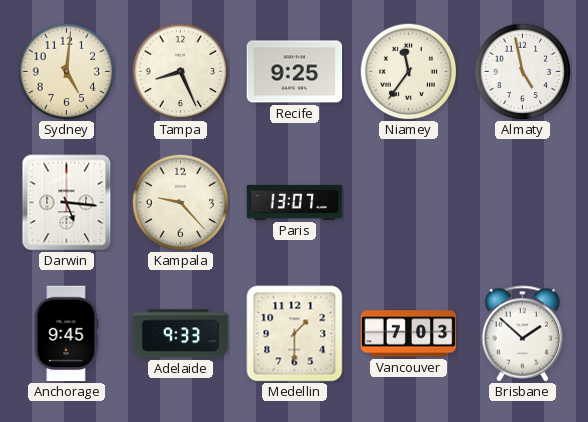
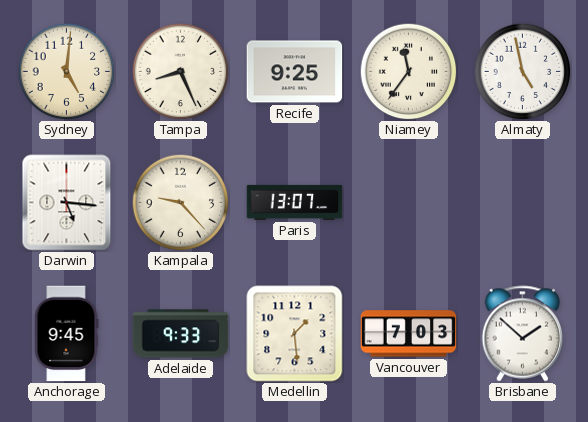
Medellin: 1:30 -> 1:29 (295, 334)
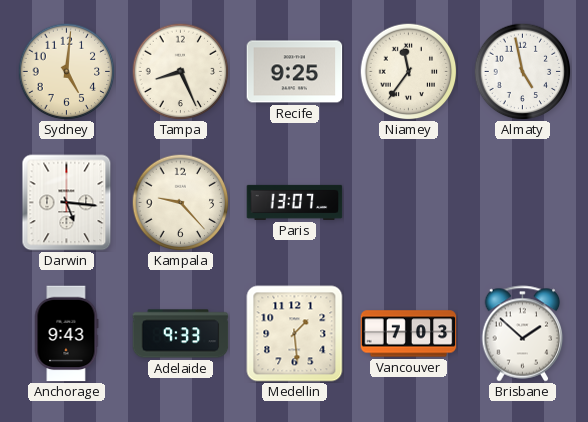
Anchorage: 9:45 -> 9:43 (66, 334)
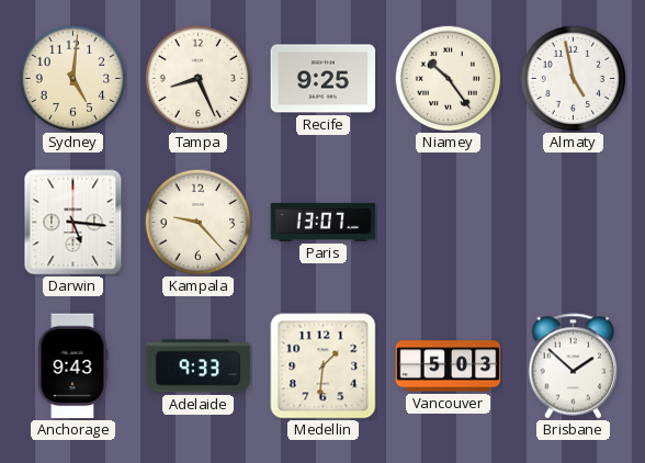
Niamey: 11:36 -> 10:24 (448, 78)
Medellin: 1:29 -> 1:31 (324, 366)
Vancouver: 7:03 -> 5:03 (449, 366)
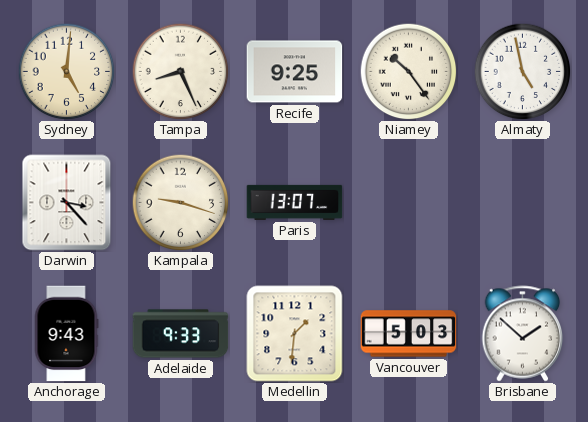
Darwin: 5:16 -> 3:23 (67, 203)
Kampala: 9:23 -> 9:18 (180, 202)
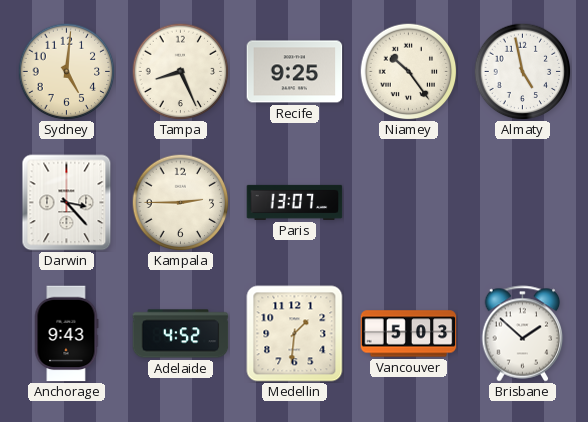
Kampala: 9:18 -> 2:45 (180, 202)
Adelaide: 9:33 -> 4:52 (181, 334)
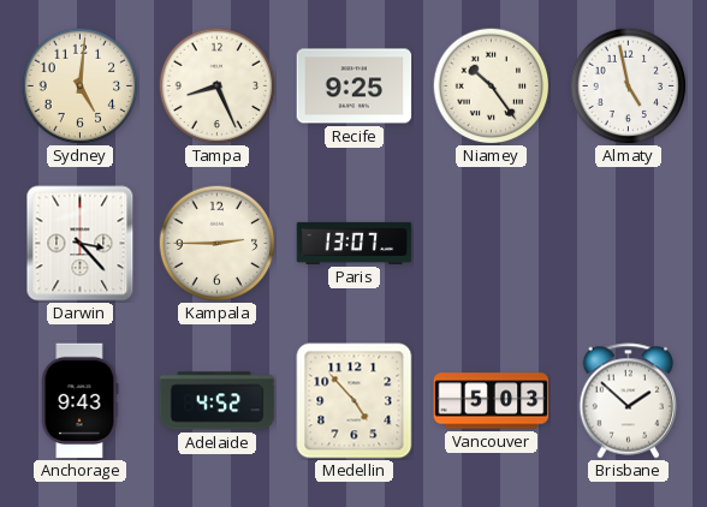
Medellin: 1:31 -> 4:53 (355, 401)
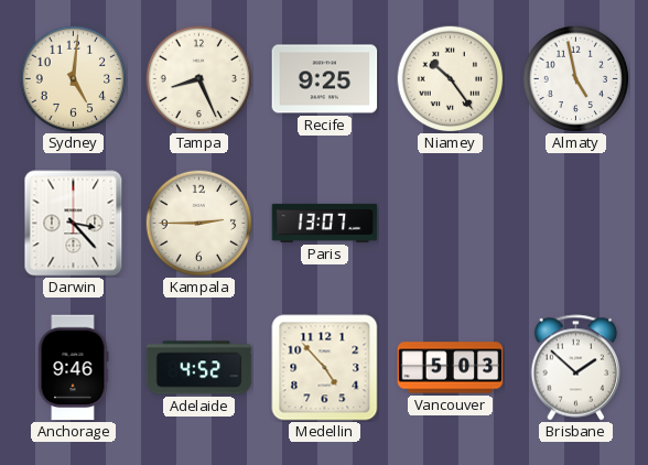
Anchorage: 9:43 -> 9:46 (73, 368)
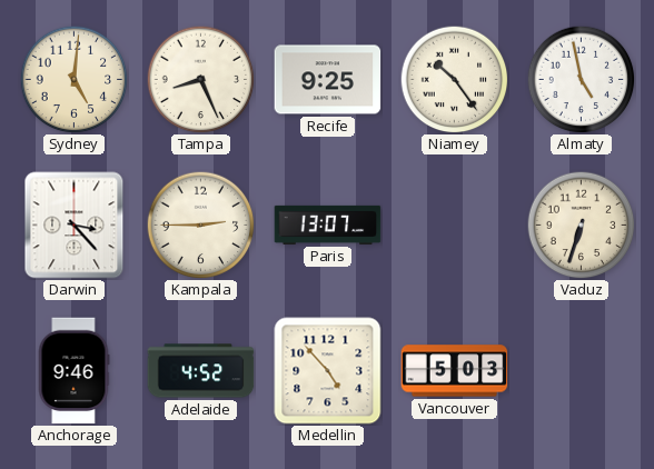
Vaduz: none -> 6:33 (581, 224)
Brisbane: 1:52 -> none (576, 368)
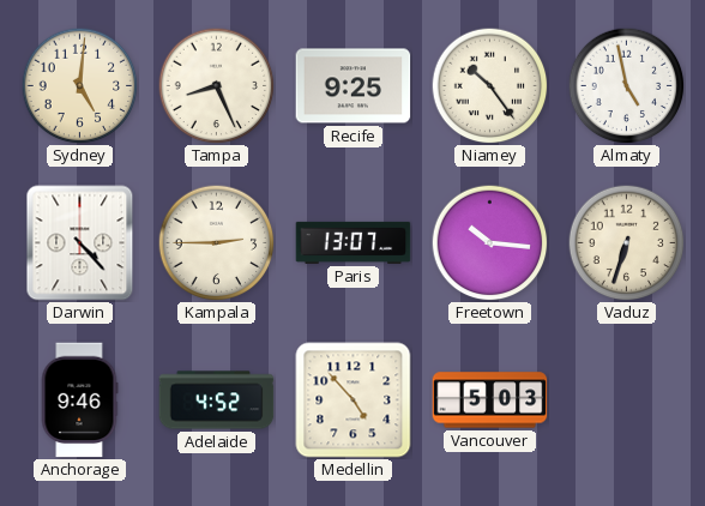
Darwin: 3:23 -> 4:23 (80, 243)
Freetown: none -> 10:16 (489, 242)
